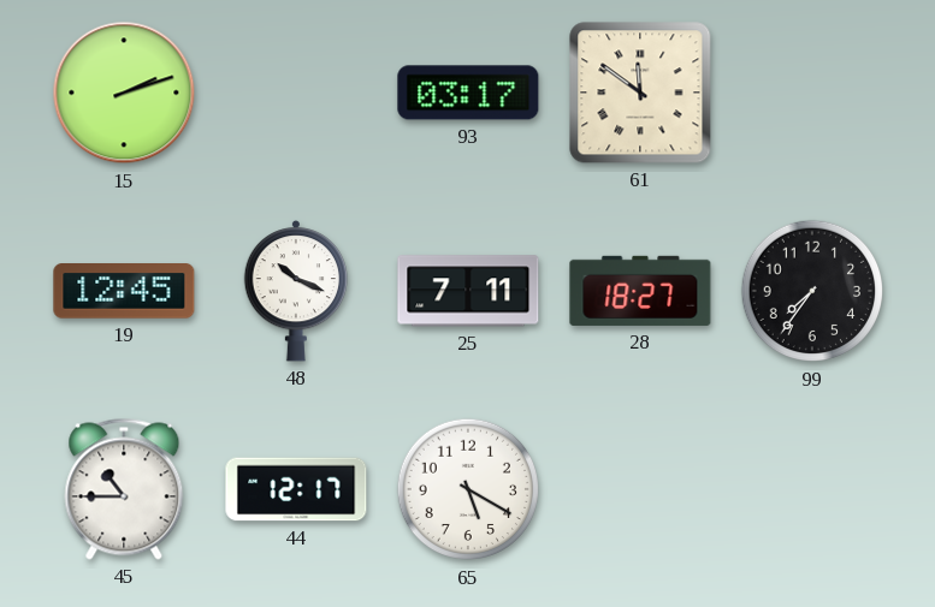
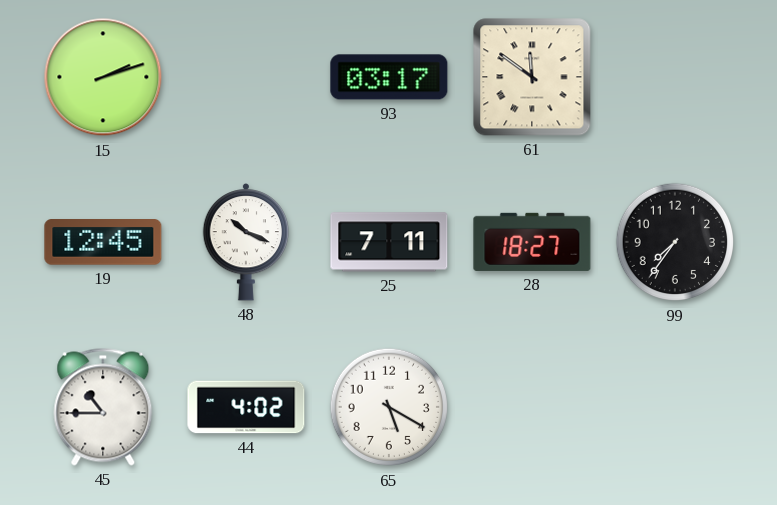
44: 12:17 -> 4:02 (246, 407)
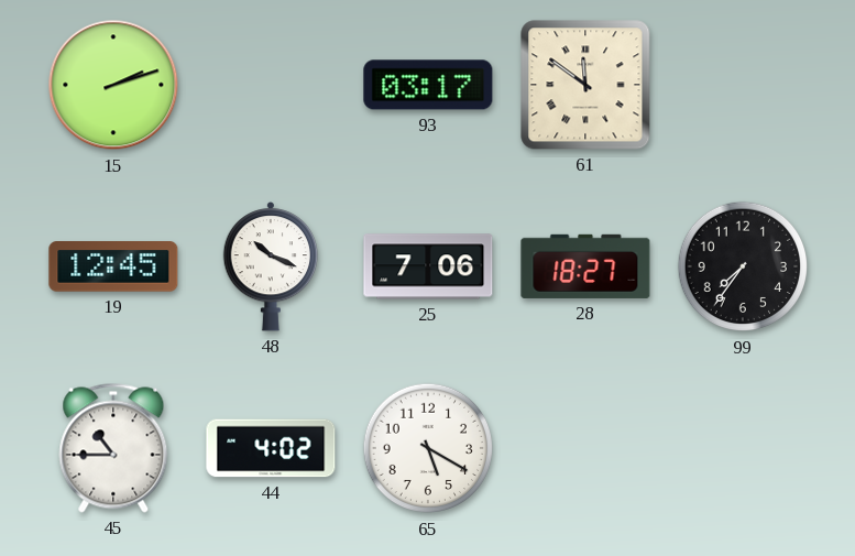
25: 7:11 -> 7:06 (428, 266)
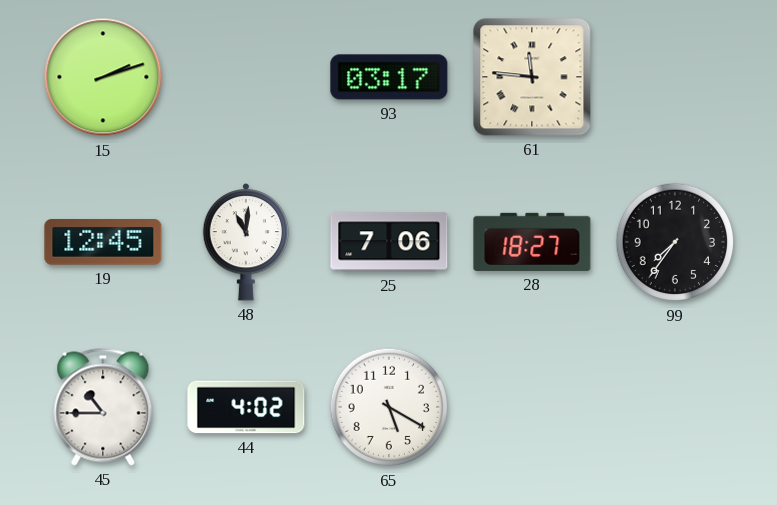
61: 11:51 -> 11:46 (532, 77)
48: 10:19 -> 11:01 (246, 243)
